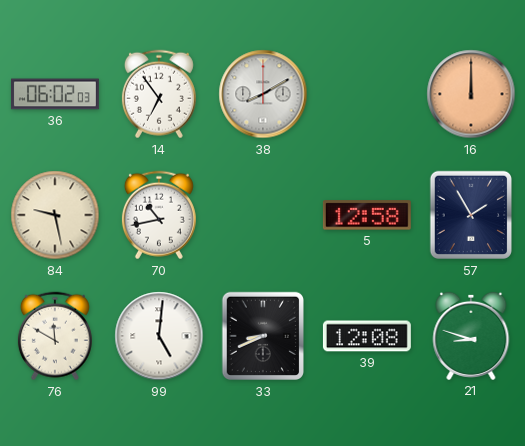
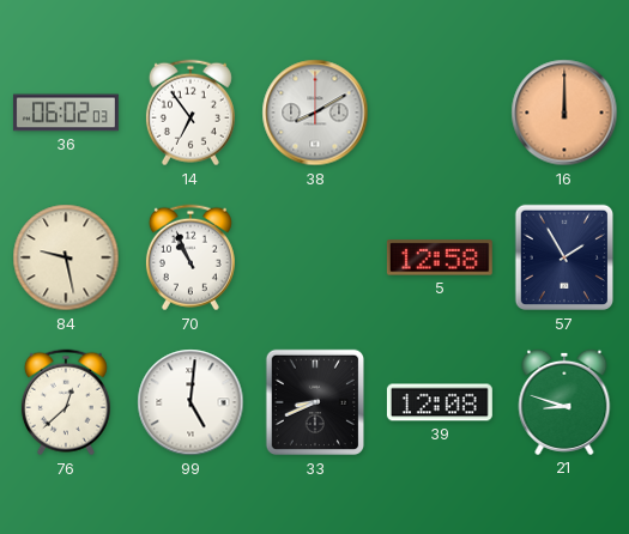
70: 10:43 -> 10:56 (190, 257)
76: 11:50 -> 12:38 (66, 402)
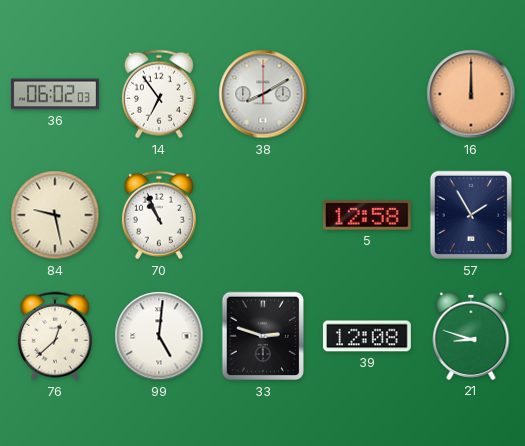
33: 8:41 -> 2:48 (262, 336)
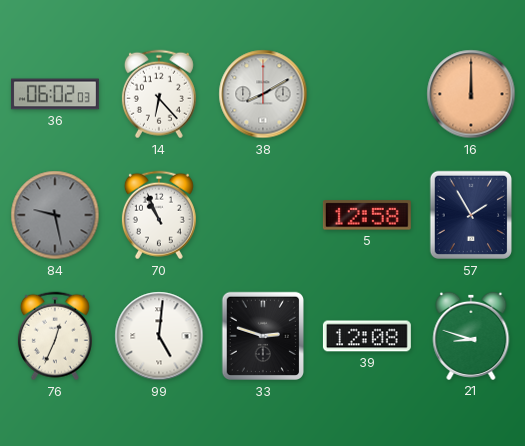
14: 6:54 -> 6:23 (159, 94)
84 dial: cream -> grey (55, 215)
76: 12:38 -> 12:34 (55, 336)
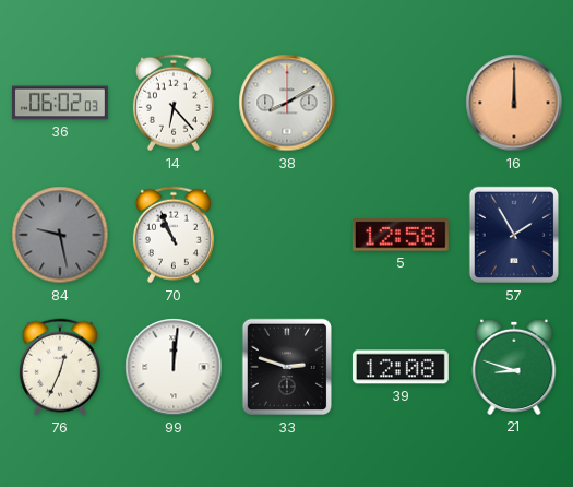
99: 5:01 -> 12:01 (174, 367)
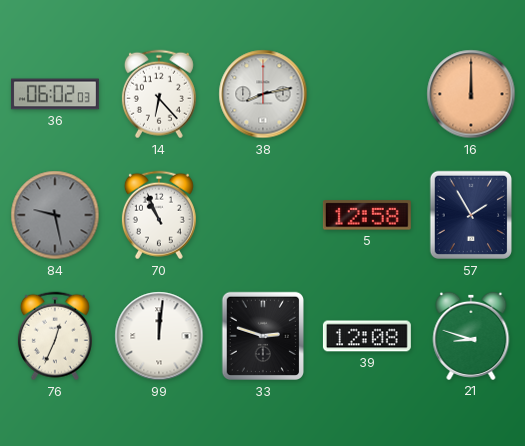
38: 8:10 -> 8:13 (263, 94)
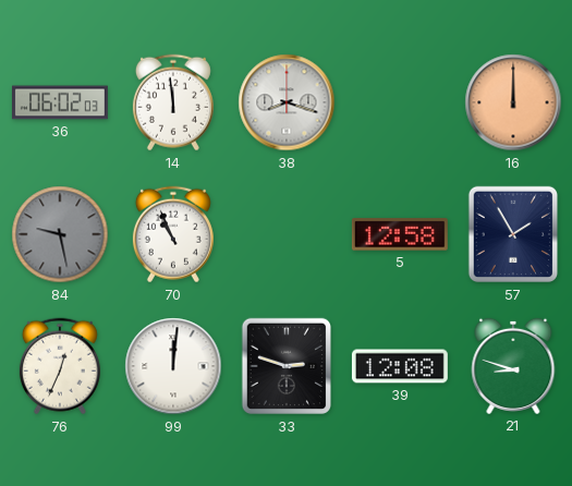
14: 6:23 -> 11:59 (173, 102)
38: 8:13 -> 8:18 (287, 102)
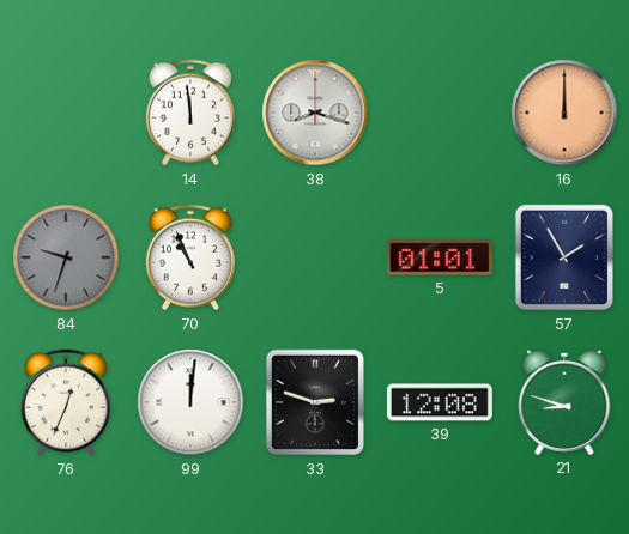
36: 06:02 -> none (60, 102)
84: 9:28 -> 9:33 (66, 257)
5: 12:58 -> 01:01 (440, 257)
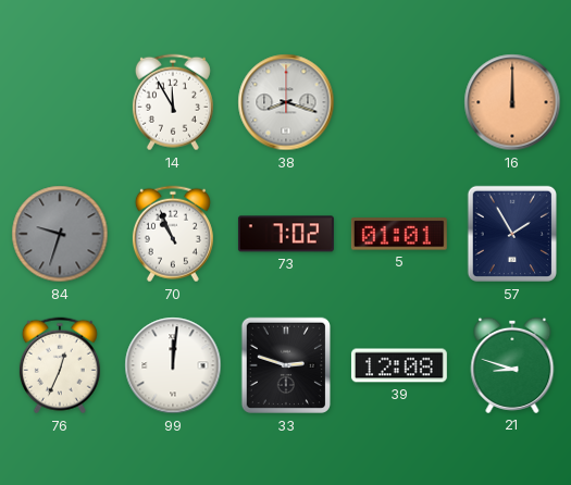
14: 11:59 -> 11:55 (173, 102)
73: none -> 7:02 (286, 234)
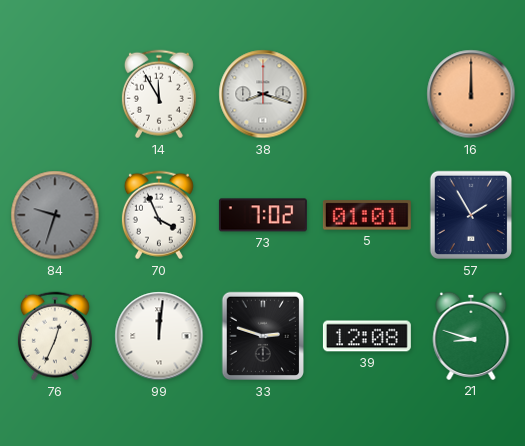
70: 10:56 -> 3:56 (159, 215)
